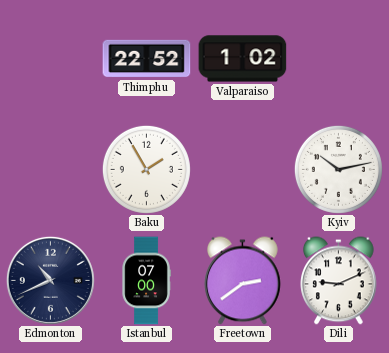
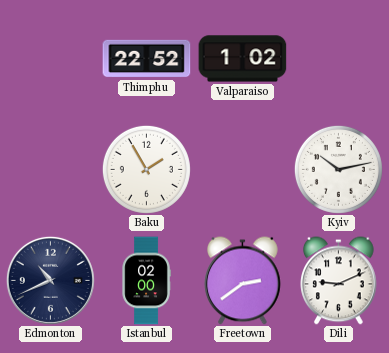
Istanbul: 07:00 -> 02:00 (146, 281)
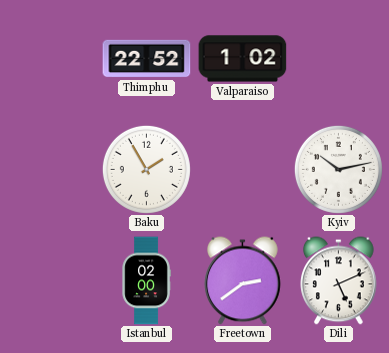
Edmonton: 10:41 -> none (50, 280)
Dili: 9:11 -> 5:11 (339, 281)
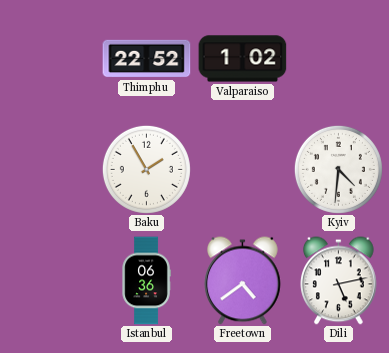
Kyiv: 10:13 -> 4:31 (338, 169)
Istanbul: 02:00 -> 06:36 (146, 281)
Freetown: 2:39 -> 4:39 (243, 281)
Dili: 5:11 -> 5:13 (339, 281)
